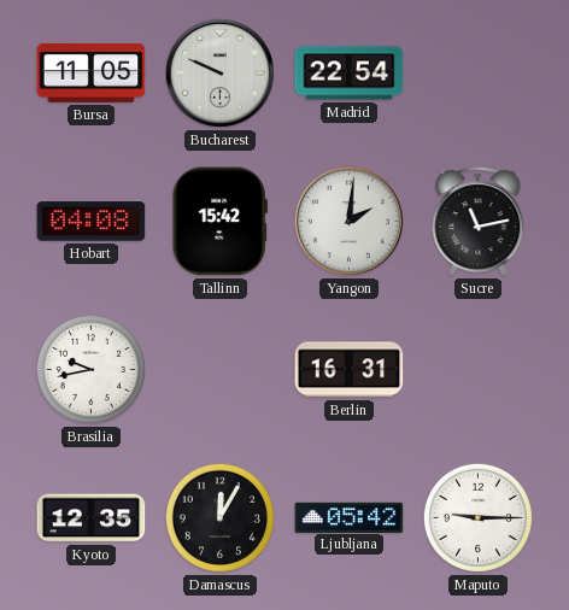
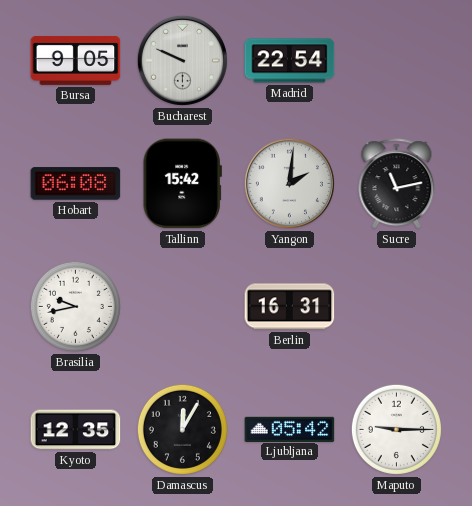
Bursa: 11:05 -> 9:05 (76, 60)
Hobart: 04:08 -> 06:08 (76, 184)
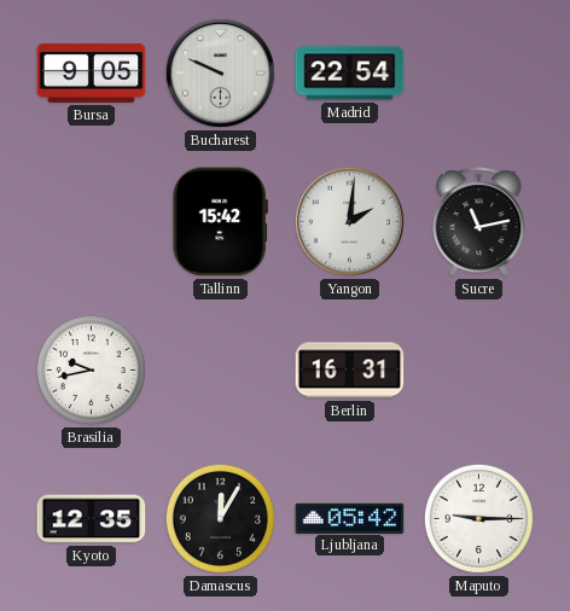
Hobart: 06:08 -> none (76, 184)
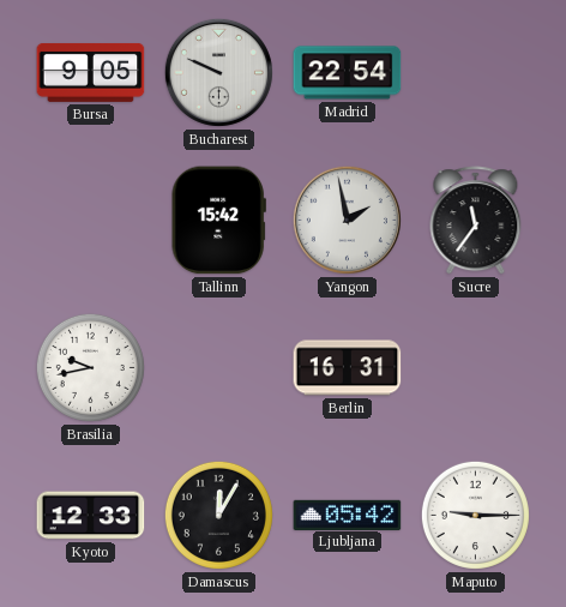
Yangon: 2:01 -> 1:58 (347, 220)
Sucre: 11:13 -> 11:36 (476, 221)
Kyoto: 12:35 -> 12:33 (91, 516)
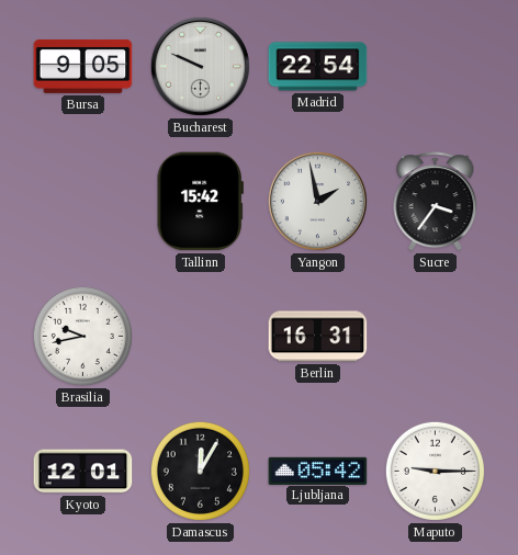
Sucre: 11:36 -> 3:36 (436, 202)
Kyoto: 12:33 -> 12:01 (83, 472)
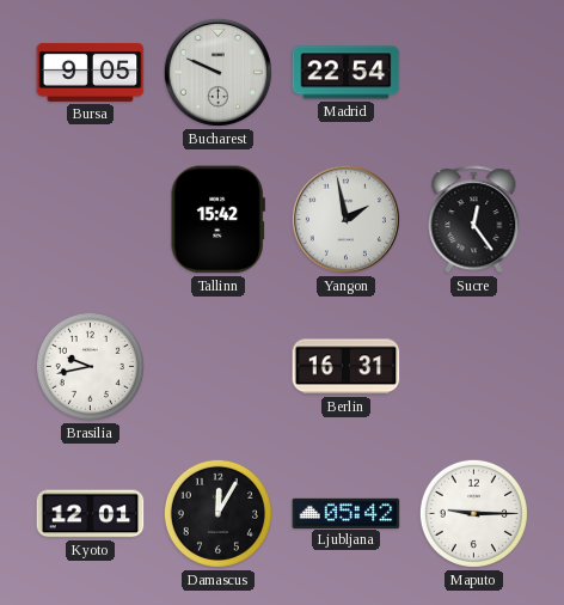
Sucre: 3:36 -> 12:24 (474, 220)
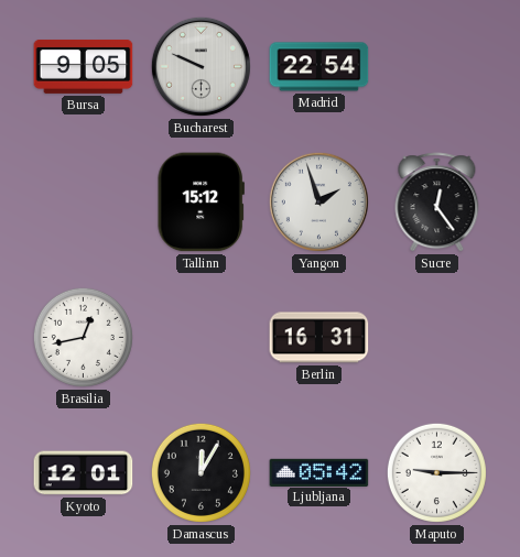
Tallinn: 15:42 -> 15:12 (201, 203)
Yangon: 1:58 -> 1:57 (318, 201)
Brasilia: 9:43 -> 12:43 (83, 337)
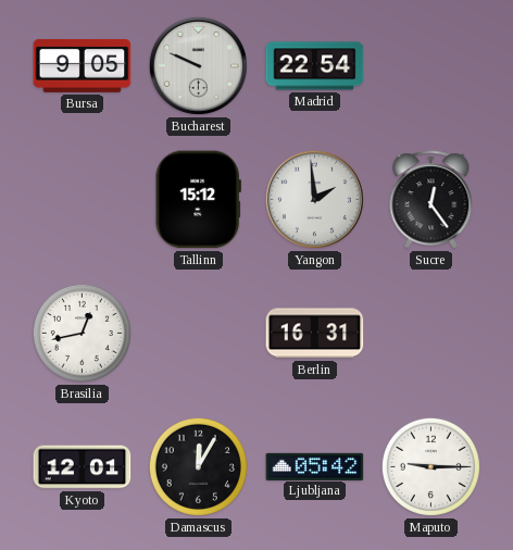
Yangon: 1:57 -> 1:59 (314, 199)
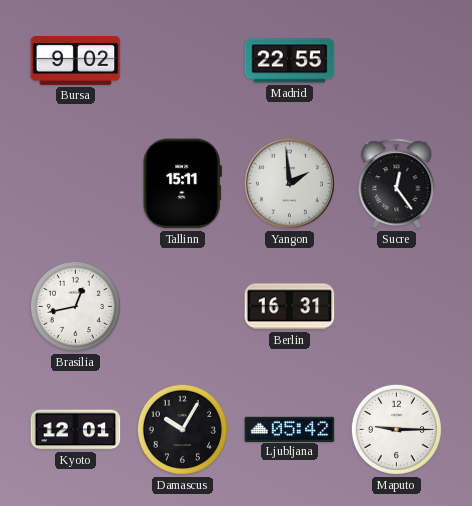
Bursa: 9:05 -> 9:02 (76, 60)
Bucharest: 9:49 -> none (198, 65)
Madrid: 22:54 -> 22:55 (290, 61)
Tallinn: 15:12 -> 15:11 (182, 184)
Damascus: 12:05 -> 10:05 (182, 429)
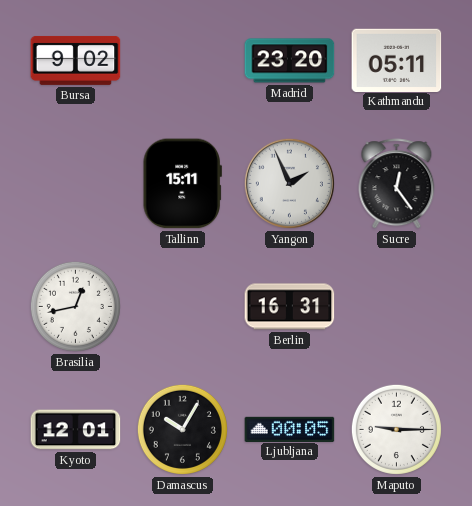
Madrid: 22:55 -> 23:20 (290, 61)
Kathmandu: none -> 05:11 (397, 60)
Yangon: 1:59 -> 1:56 (289, 183)
Ljubljana: 05:42 -> 00:05 (290, 429)
